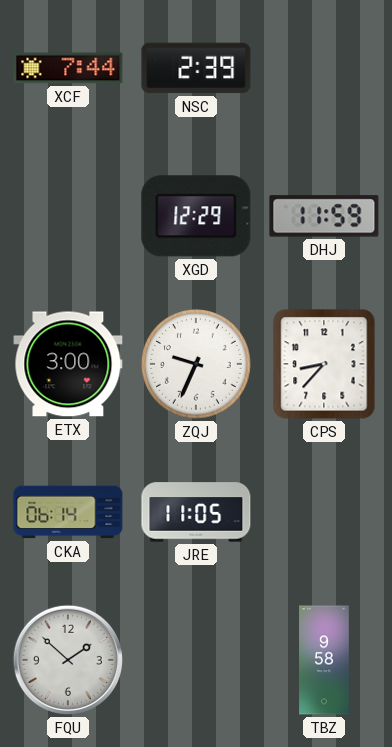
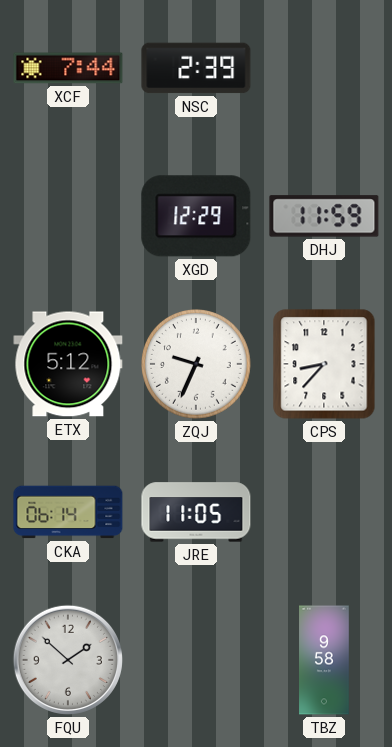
ETX: 3:00 -> 5:12 (68, 364)
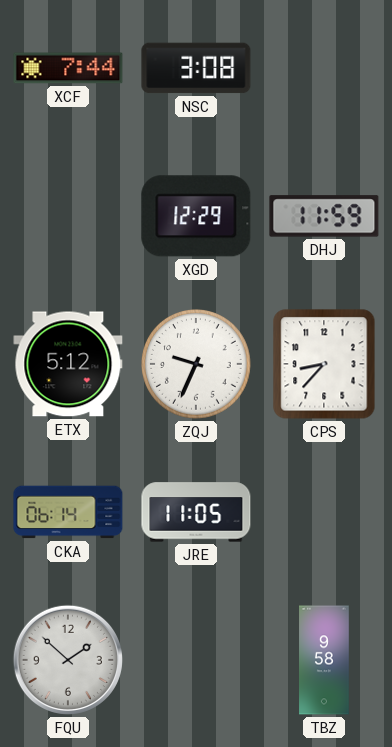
NSC: 2:39 -> 3:08 (196, 68)
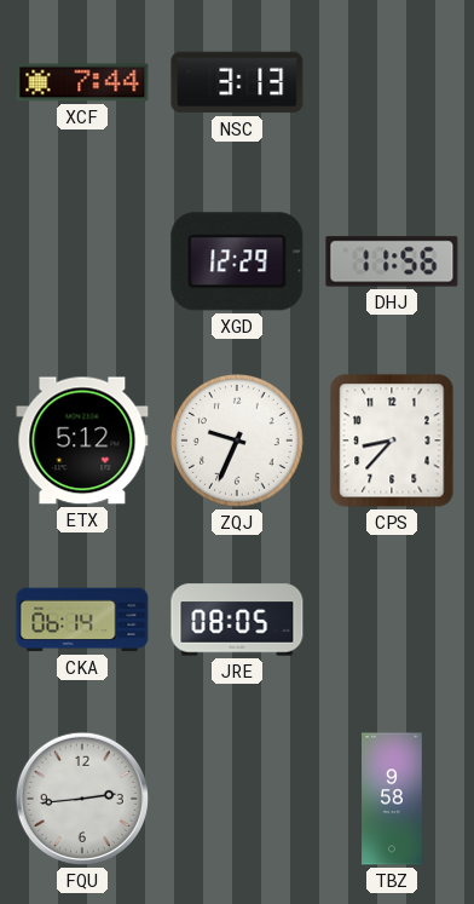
NSC: 3:08 -> 3:13 (237, 82)
DHJ: 11:59 -> 11:56 (392, 261)
JRE: 11:05 -> 08:05 (237, 620)
FQU: 1:52 -> 2:44 (82, 799)
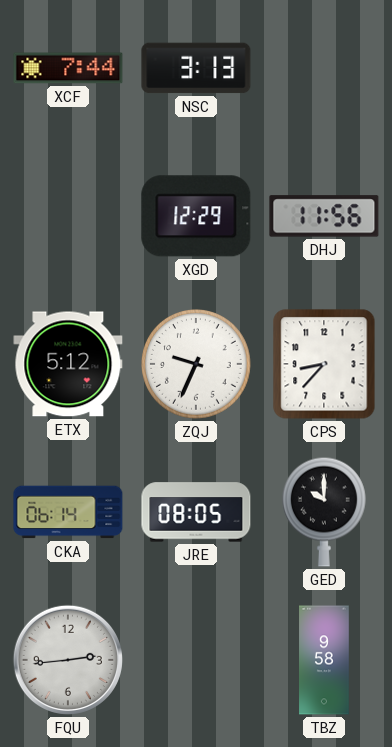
GED: none -> 10:00 (324, 512)
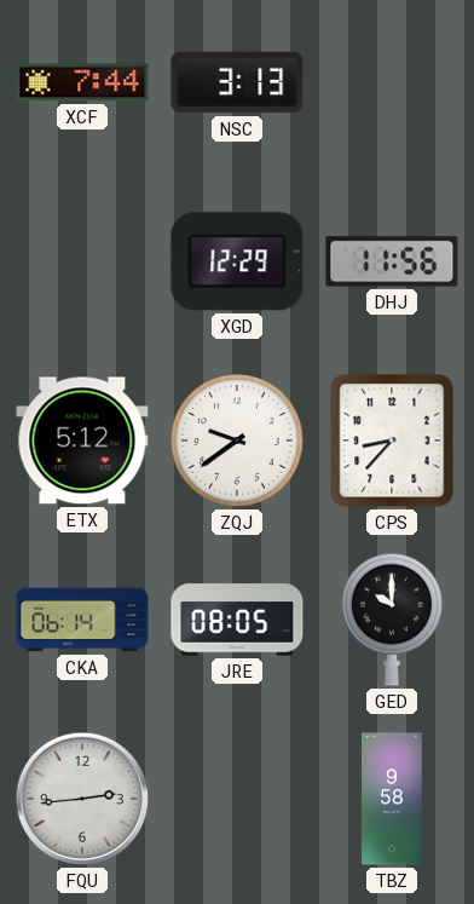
ZQJ: 9:34 -> 9:39 (238, 442)
